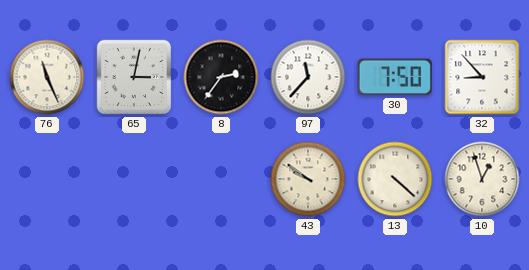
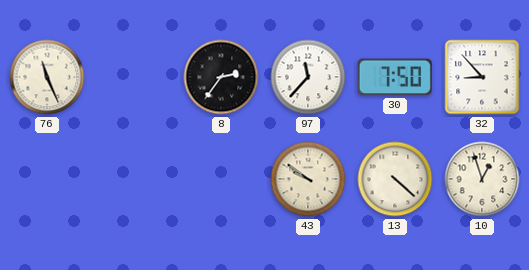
65: 3:02 -> none (134, 77)
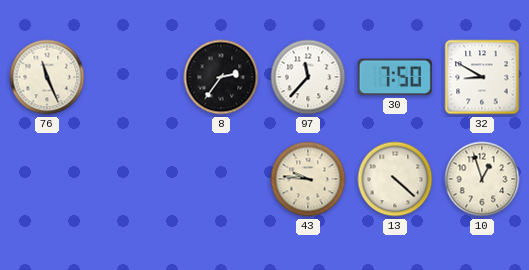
32: 8:53 -> 8:50 (482, 77)
43: 9:51 -> 9:46 (308, 179)
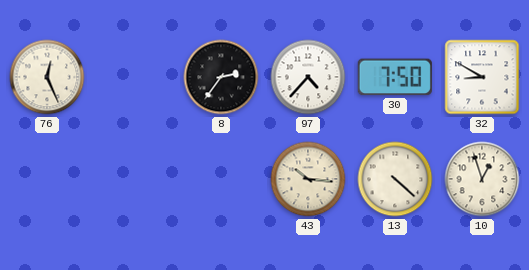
76: 11:26 -> 12:26 (47, 77)
97: 11:37 -> 4:37 (308, 77)
43: 9:46 -> 10:16 (308, 179)
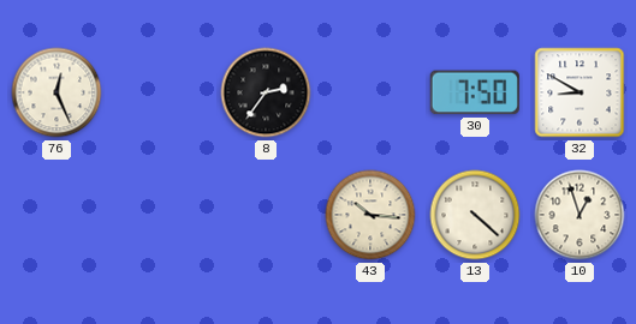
97: 4:37 -> none (308, 77)
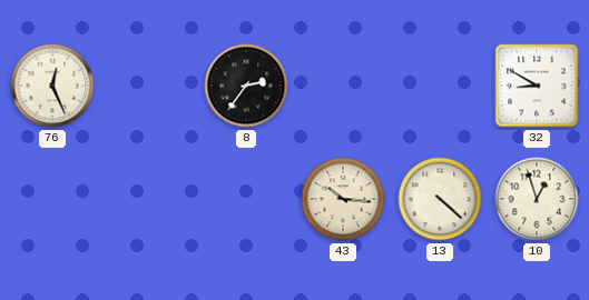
30: 7:50 -> none (475, 92)
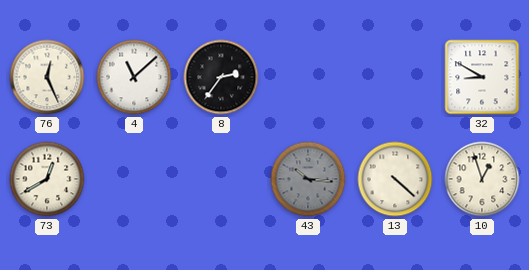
4: none -> 11:08 (134, 77)
73: none -> 12:40 (47, 179)
43 dial: cream -> grey (308, 179)
